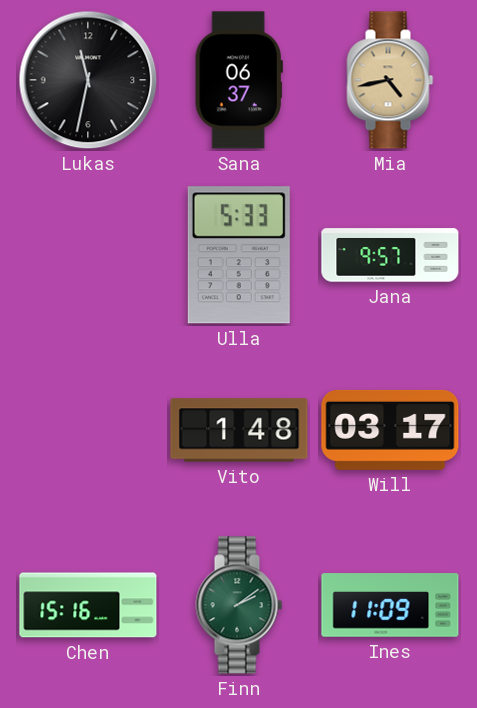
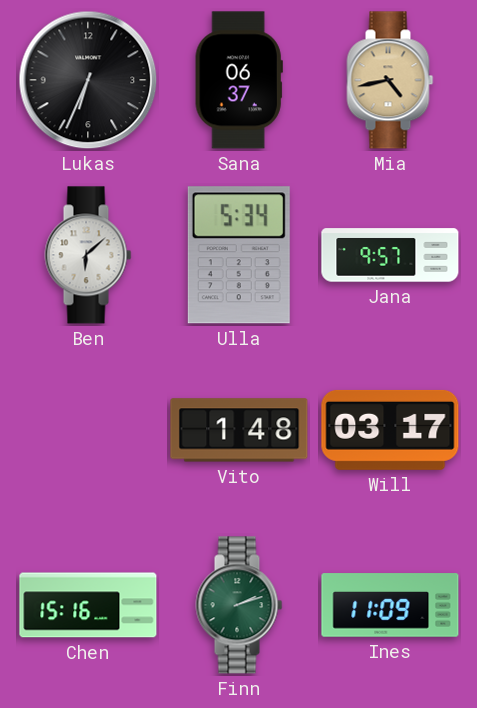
Lukas: 11:32 -> 6:34 (88, 80)
Ben: none -> 6:08 (88, 255)
Ulla: 5:33 -> 5:34 (239, 255)
Finn: 2:09 -> 2:12 (239, 605)
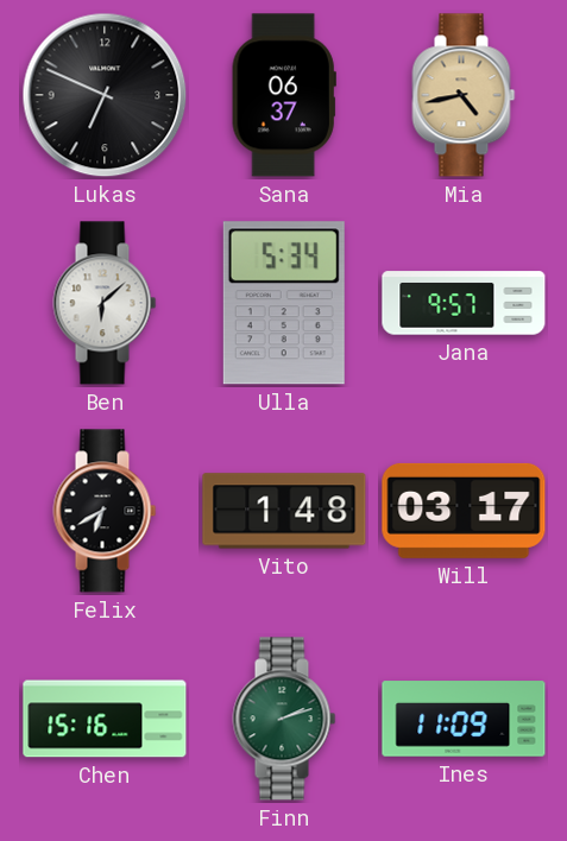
Lukas: 6:34 -> 6:49 (105, 95)
Felix: none -> 6:40 (105, 511)
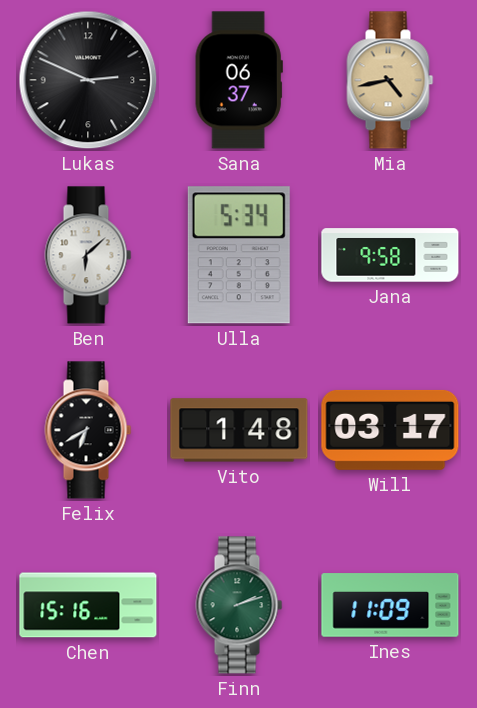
Lukas: 6:49 -> 2:49 (88, 80)
Jana: 9:57 -> 9:58 (390, 255)
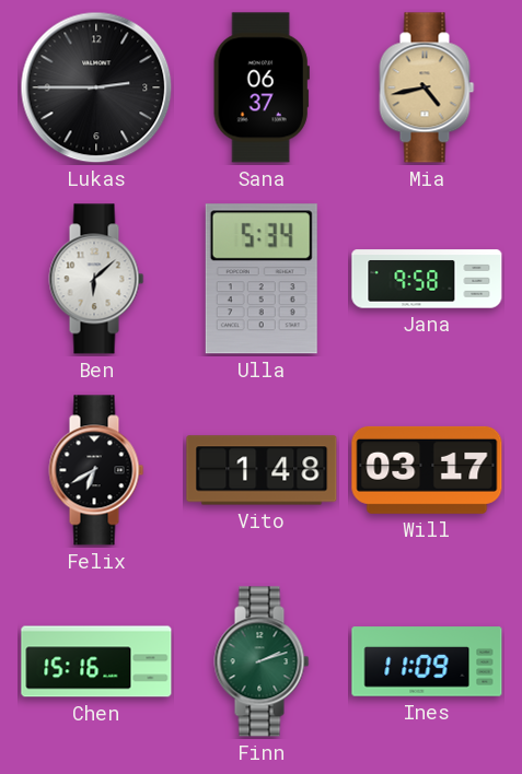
Lukas: 2:49 -> 2:45 (96, 87)
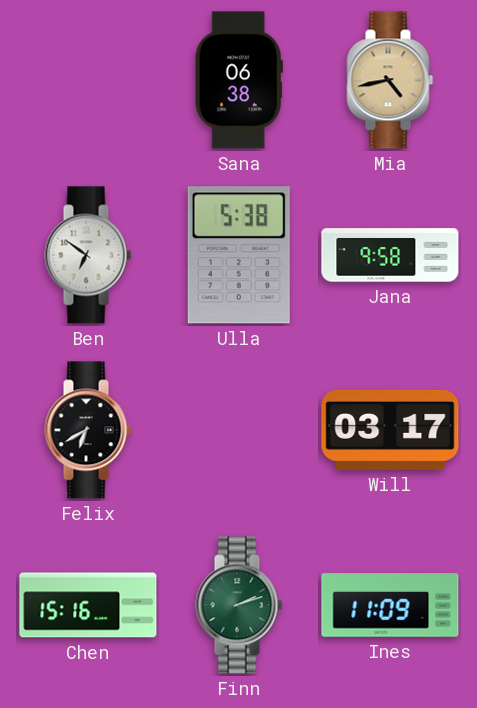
Lukas: 2:45 -> none (96, 87)
Sana: 06:37 -> 06:38 (239, 80)
Ben: 6:08 -> 6:51 (88, 255)
Ulla: 5:34 -> 5:38 (239, 255)
Vito: 1:48 -> none (262, 470)
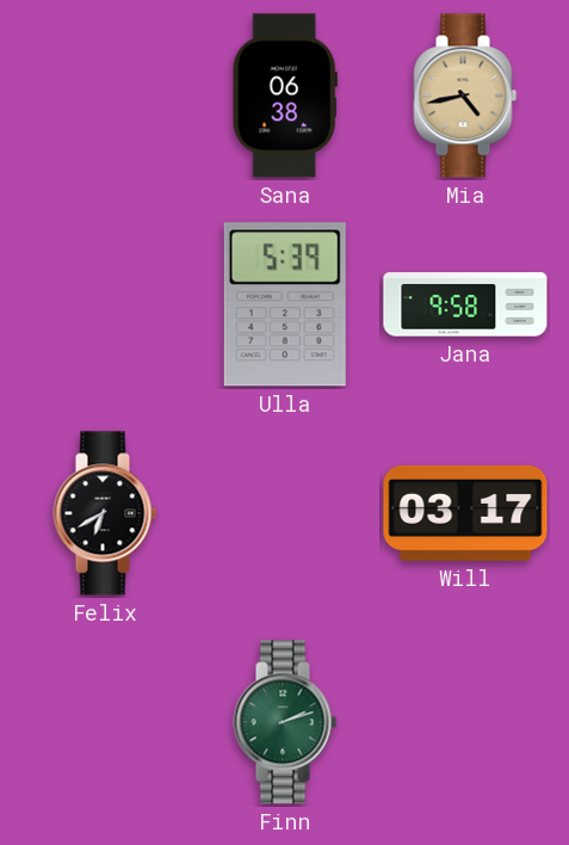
Ben: 6:51 -> none (88, 255)
Ulla: 5:38 -> 5:39 (285, 304)
Chen: 15:16 -> none (88, 605)
Ines: 11:09 -> none (390, 605)
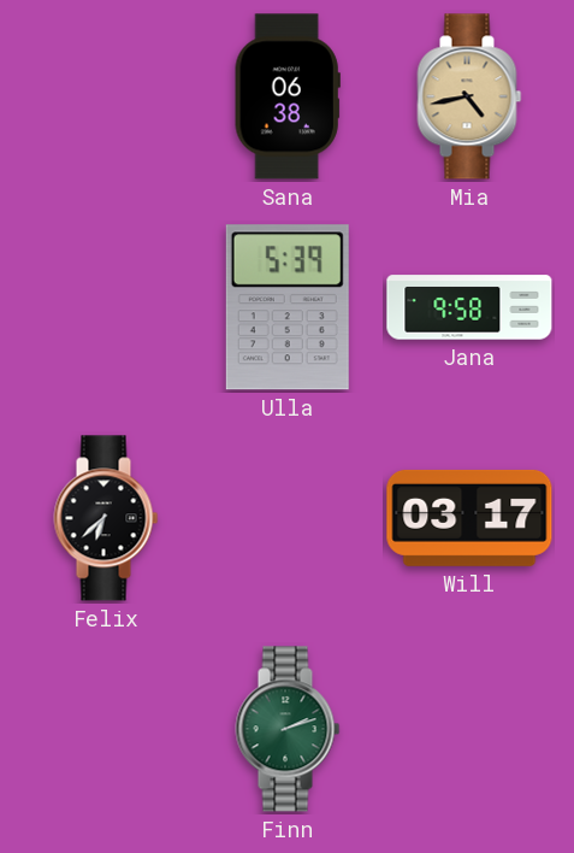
Felix: 6:40 -> 6:38 (106, 518)
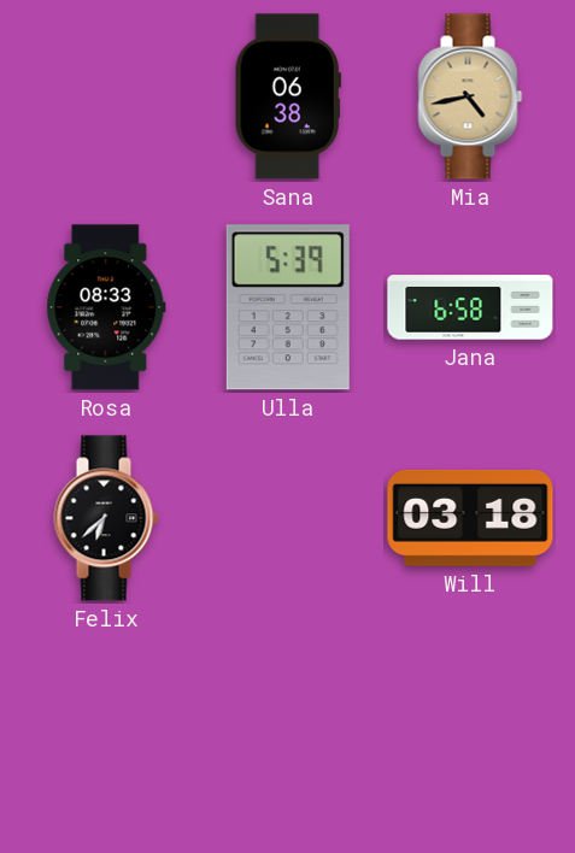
Rosa: none -> 08:33 (106, 307)
Jana: 9:58 -> 6:58 (470, 307)
Will: 03:17 -> 03:18 (470, 518)
Finn: 2:12 -> none (288, 729)
